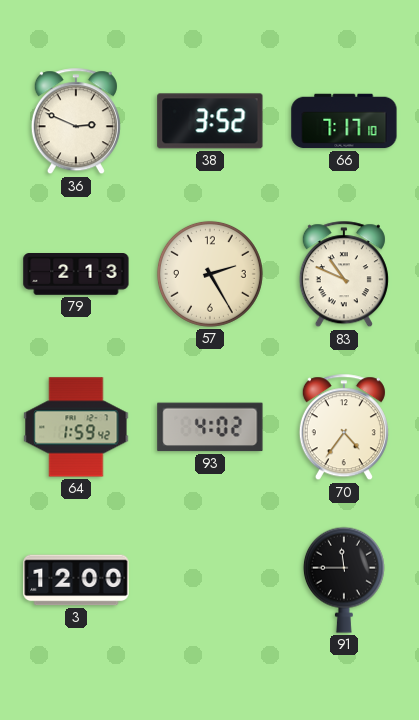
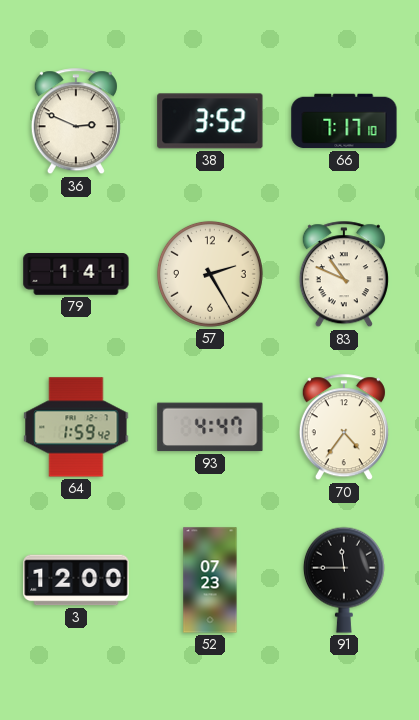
79: 2:13 -> 1:41 (76, 274)
93: 4:02 -> 4:47 (210, 427)
52: none -> 07:23 (210, 580)
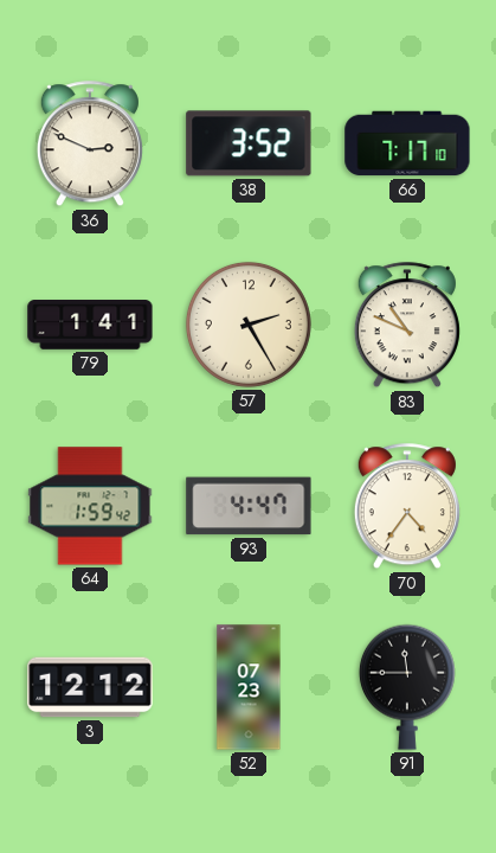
3: 12:00 -> 12:12 (90, 687)
